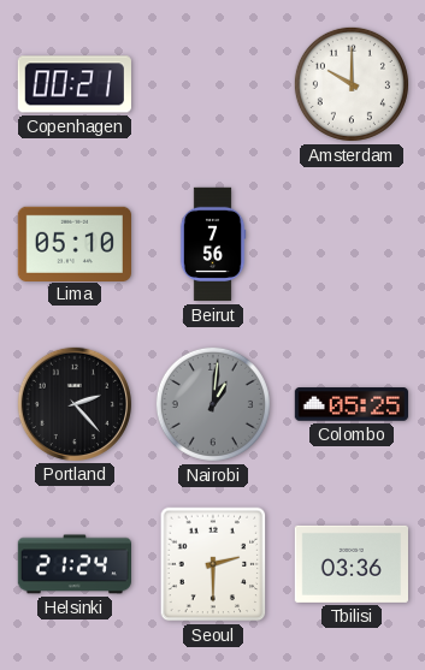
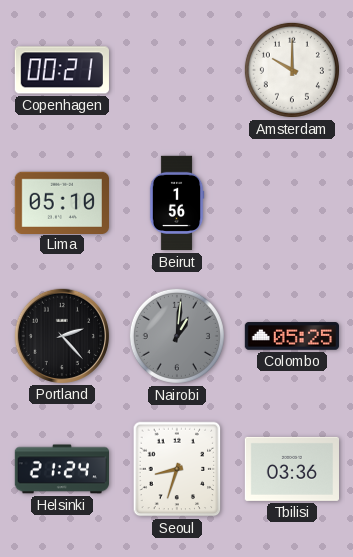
Beirut: 7:56 -> 1:56 (177, 203)
Seoul: 2:30 -> 8:33 (177, 469)
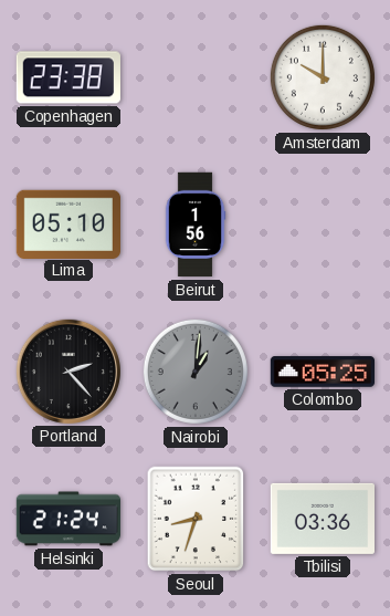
Copenhagen: 00:21 -> 23:38 (68, 77)
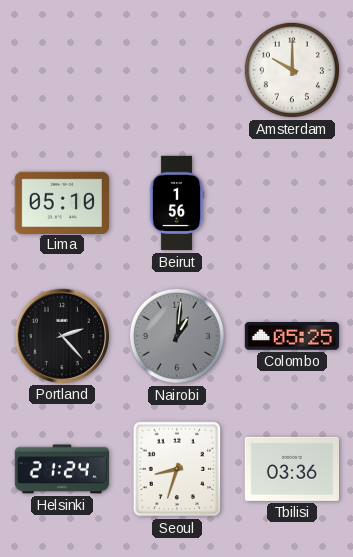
Copenhagen: 23:38 -> none (68, 77)
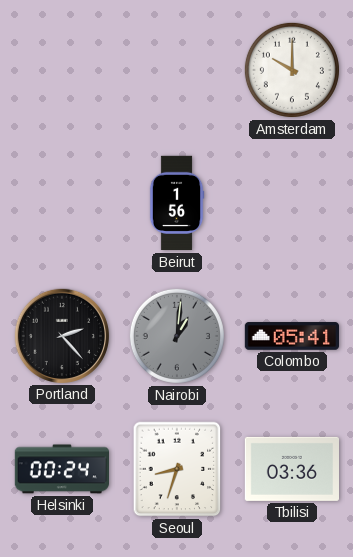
Lima: 05:10 -> none (61, 202)
Colombo: 05:25 -> 05:41 (291, 336)
Helsinki: 21:24 -> 00:24 (61, 469)
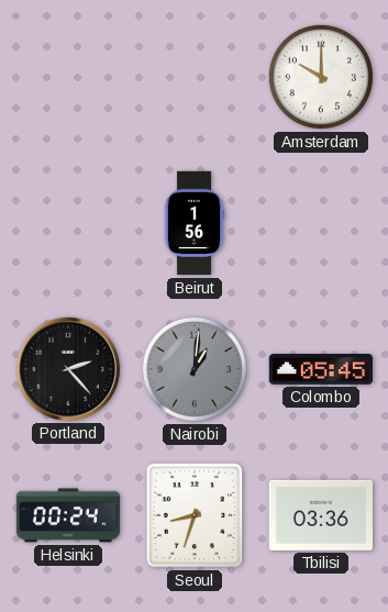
Colombo: 05:41 -> 05:45 (320, 369)
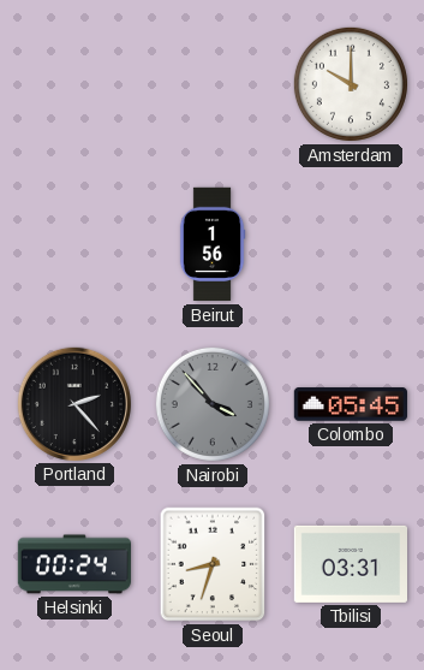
Nairobi: 1:01 -> 3:53 (213, 404)
Tbilisi: 03:36 -> 03:31 (350, 564)
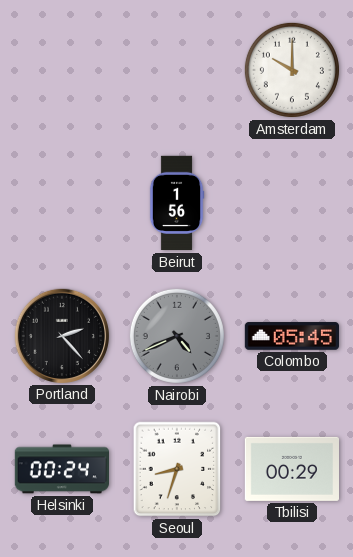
Nairobi: 3:53 -> 4:41 (177, 336)
Tbilisi: 03:31 -> 00:29 (291, 469)
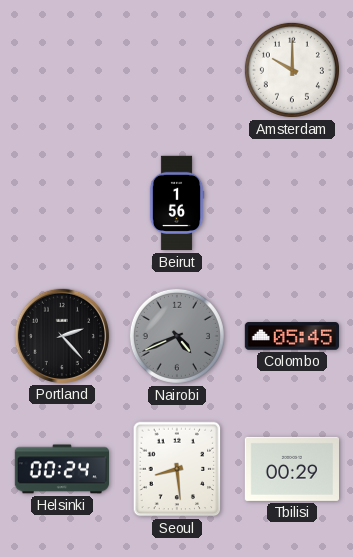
Seoul: 8:33 -> 8:29 (177, 469)
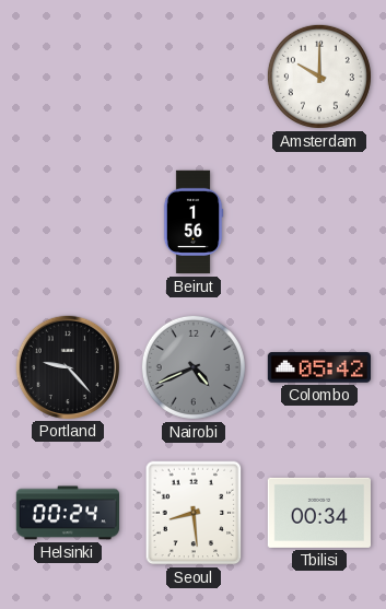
Portland: 2:23 -> 9:23 (67, 366)
Colombo: 05:45 -> 05:42 (318, 367)
Tbilisi: 00:29 -> 00:34 (318, 513)
